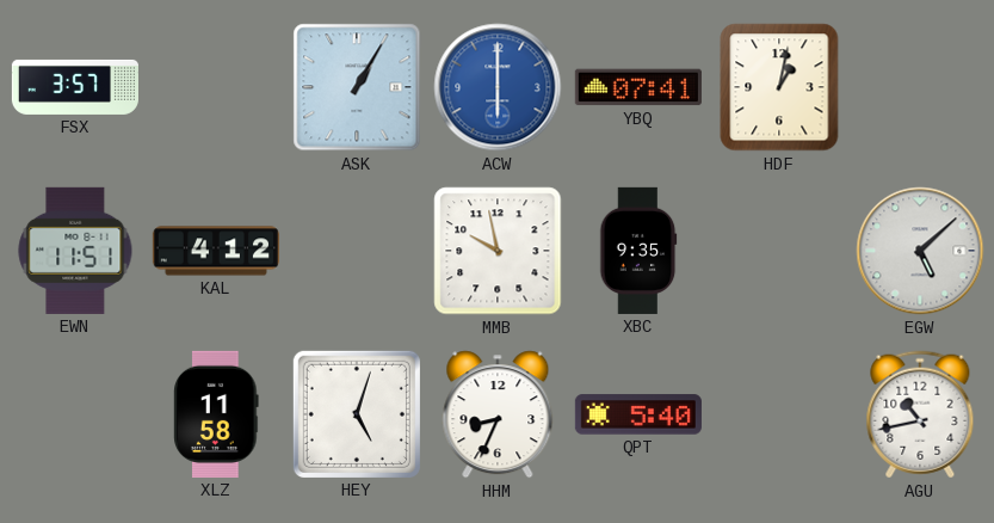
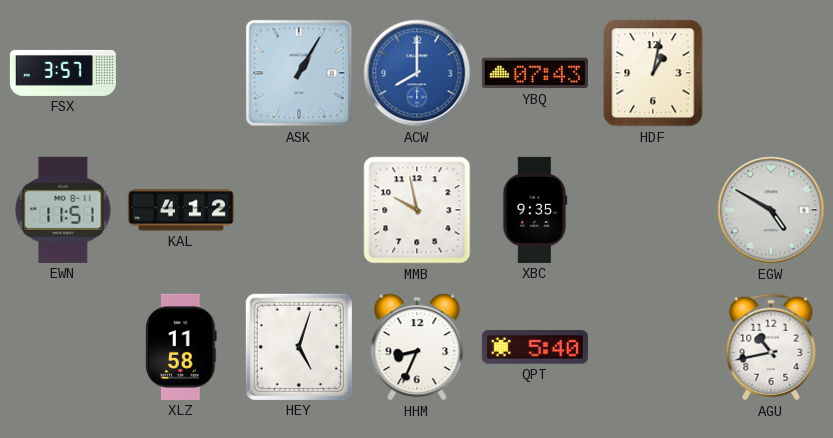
ACW: 6:00 -> 8:00 (417, 73)
YBQ: 07:41 -> 07:43 (535, 73)
EGW: 5:08 -> 4:50 (771, 210)
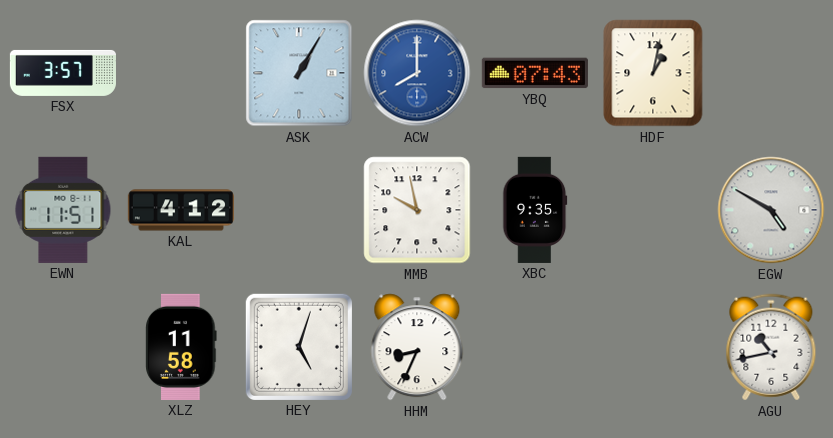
QPT: 5:40 -> none (535, 347)
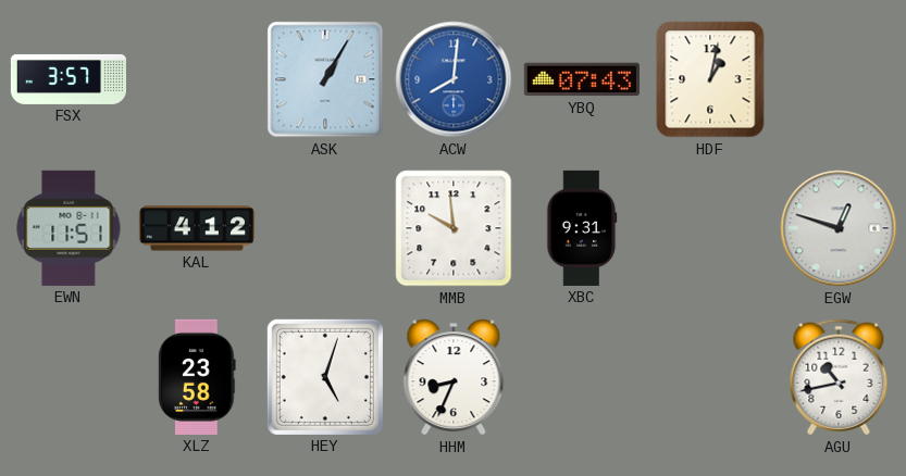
ACW: 8:00 -> 8:01 (454, 79)
MMB: 9:58 -> 9:59 (454, 228)
XBC: 9:35 -> 9:31 (582, 228)
EGW: 4:50 -> 12:48 (839, 228)
XLZ: 11:58 -> 23:58 (197, 377)
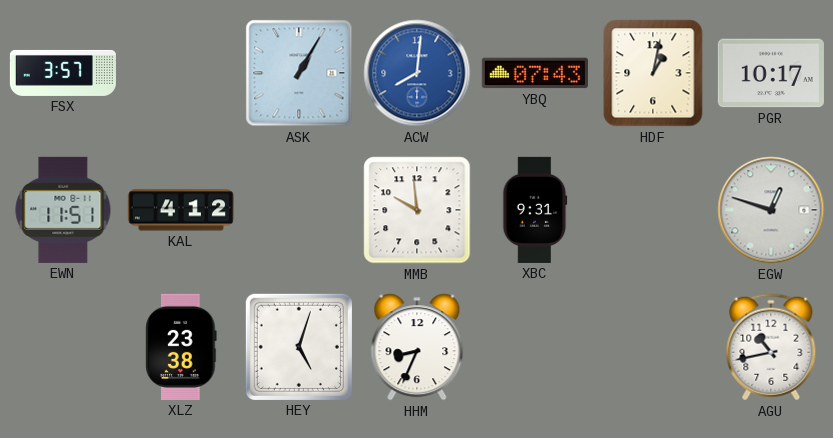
PGR: none -> 10:17 (771, 73)
XLZ: 23:58 -> 23:38 (181, 347)
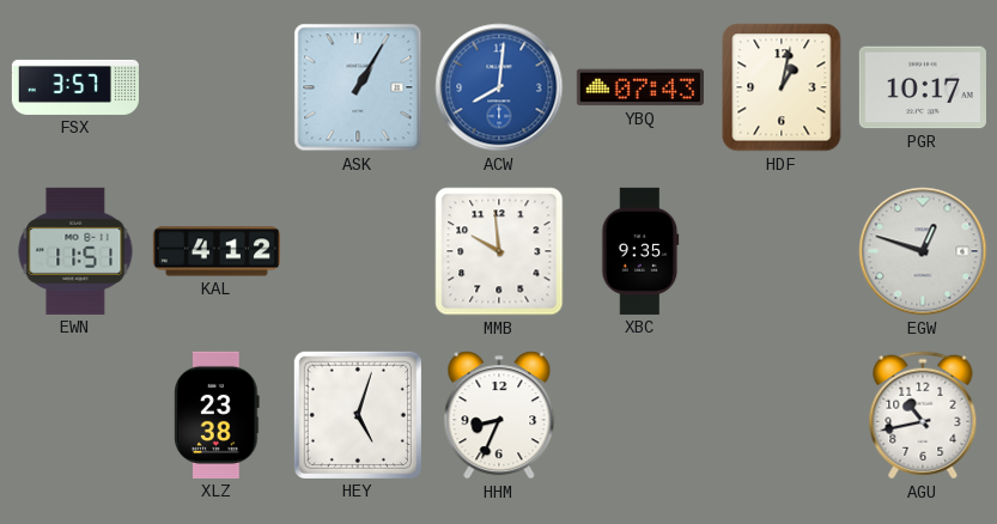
XBC: 9:31 -> 9:35 (640, 251)
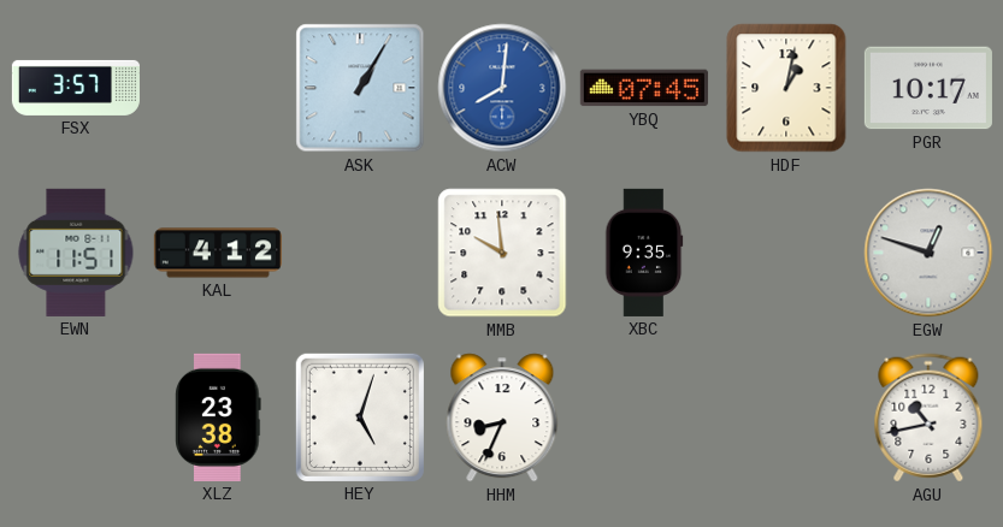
YBQ: 07:43 -> 07:45 (644, 88)
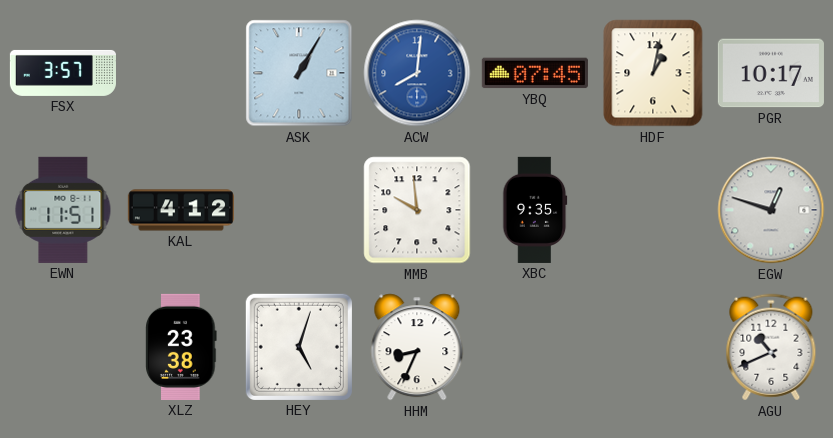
AGU: 10:43 -> 10:41 (771, 347)
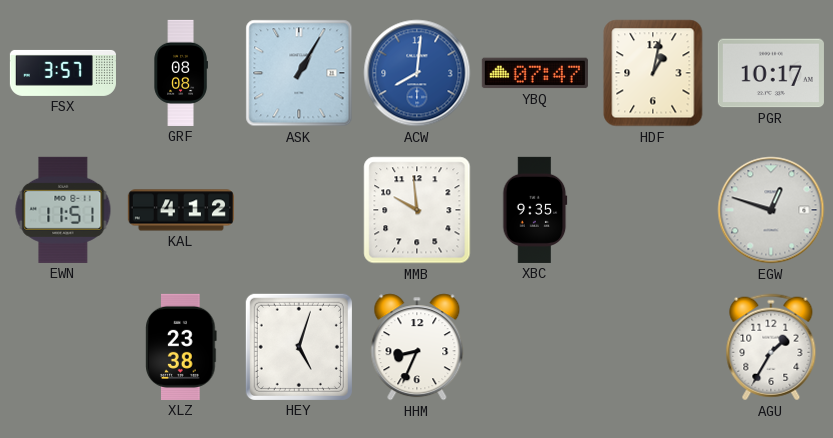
GRF: none -> 08:08 (181, 73)
YBQ: 07:45 -> 07:47 (535, 73)
AGU: 10:41 -> 1:35 (771, 347)
